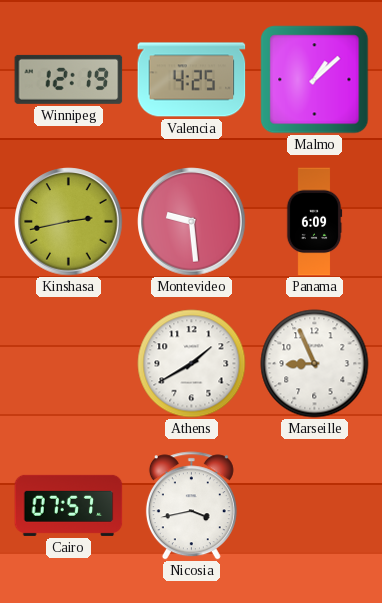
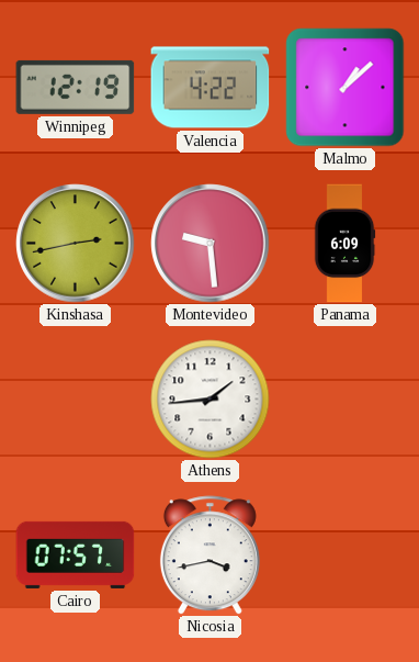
Valencia: 4:25 -> 4:22 (211, 88)
Athens: 1:40 -> 1:44 (211, 400)
Marseille: 8:56 -> none (315, 364)
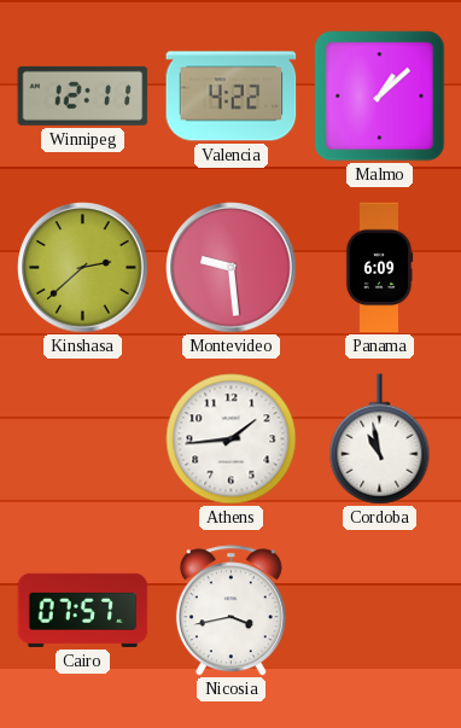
Winnipeg: 12:19 -> 12:11 (83, 95)
Kinshasa: 2:43 -> 2:38 (83, 268)
Cordoba: none -> 10:58 (380, 439)
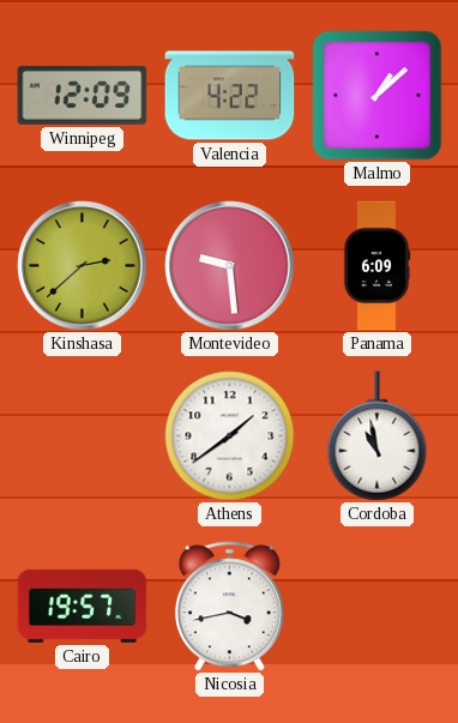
Winnipeg: 12:11 -> 12:09 (83, 95)
Athens: 1:44 -> 1:39 (230, 436)
Cairo: 07:57 -> 19:57 (83, 605)
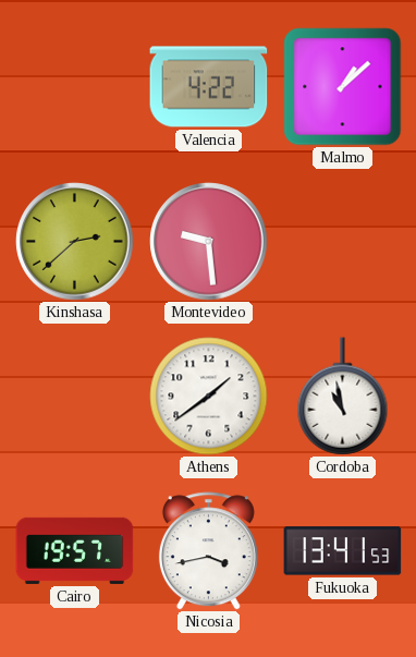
Winnipeg: 12:09 -> none (83, 95)
Panama: 6:09 -> none (376, 266)
Fukuoka: none -> 13:41 (343, 551)
